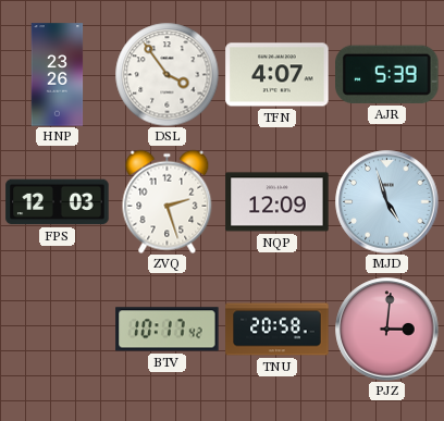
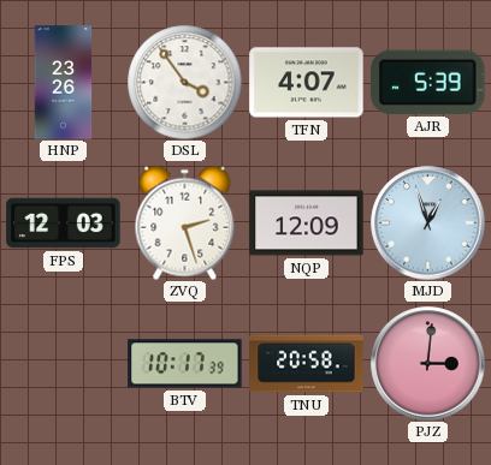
MJD: 4:57 -> 12:57 (428, 223)
BTV: 10:17:42 -> 10:17:39 (185, 364)
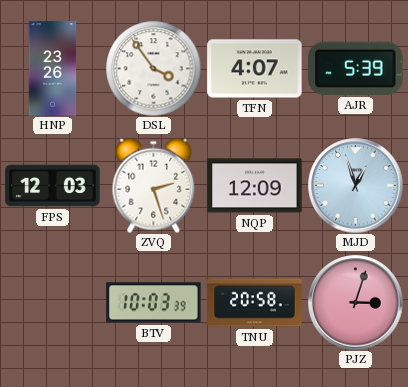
BTV: 10:17 -> 10:03 (154, 303)
PJZ: 3:01 -> 3:03 (356, 303)
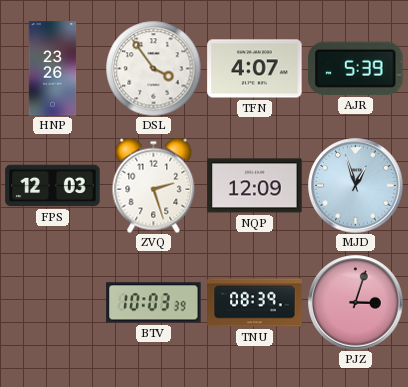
TNU: 20:58 -> 08:39 (255, 303)
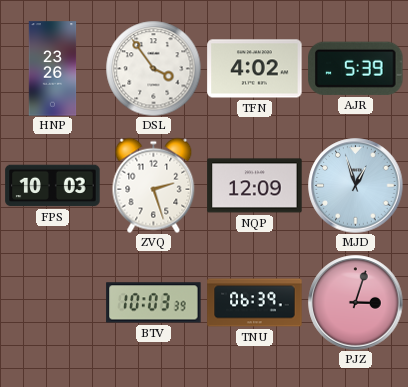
TFN: 4:07 -> 4:02 (255, 69)
FPS: 12:03 -> 10:03 (53, 186)
TNU: 08:39 -> 06:39 (255, 303)
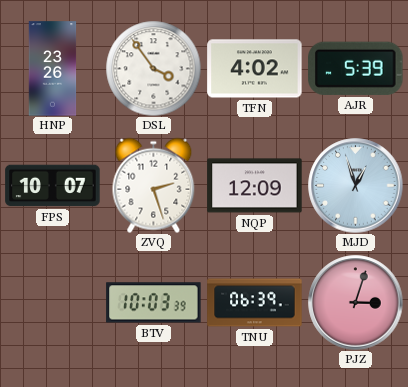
FPS: 10:03 -> 10:07 (53, 186)
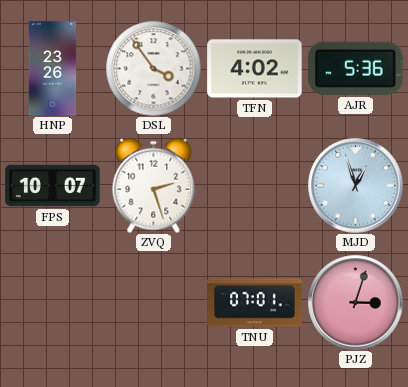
AJR: 5:39 -> 5:36 (356, 68)
NQP: 12:09 -> none (255, 186)
BTV: 10:03 -> none (154, 303)
TNU: 06:39 -> 07:01 (255, 303)
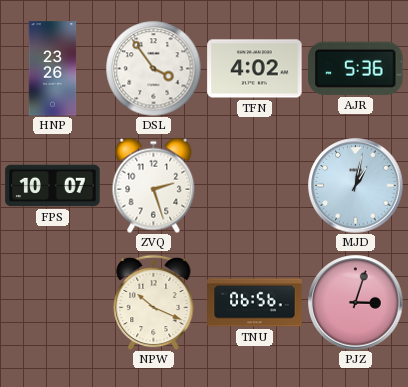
MJD: 12:57 -> 1:02 (356, 186)
NPW: none -> 10:19 (154, 302)
TNU: 07:01 -> 06:56 (255, 303)
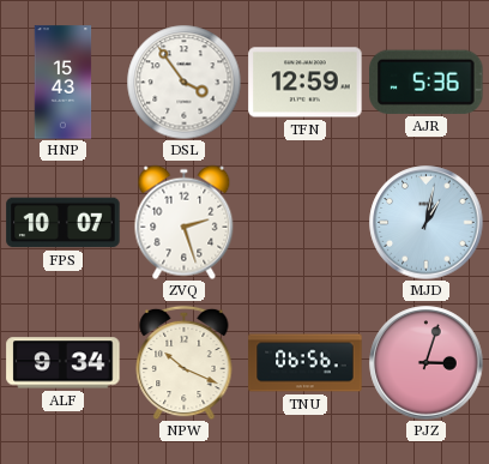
HNP: 23:26 -> 15:43 (64, 83)
TFN: 4:02 -> 12:59 (306, 83)
ALF: none -> 9:34 (64, 363)
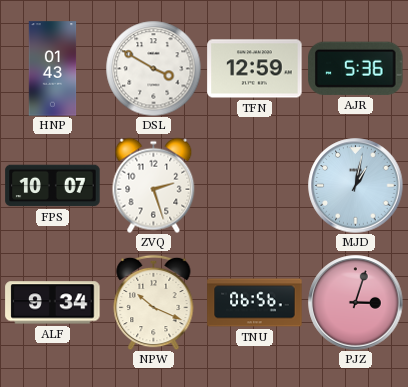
HNP: 15:43 -> 01:43 (53, 69)
DSL: 3:54 -> 3:50 (153, 68)
